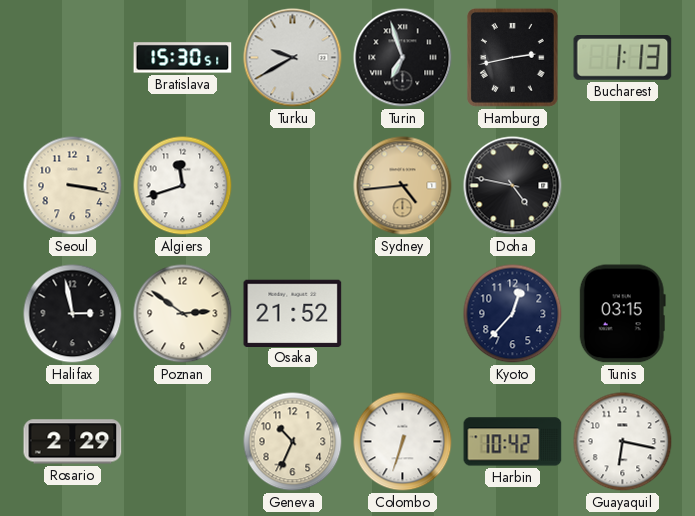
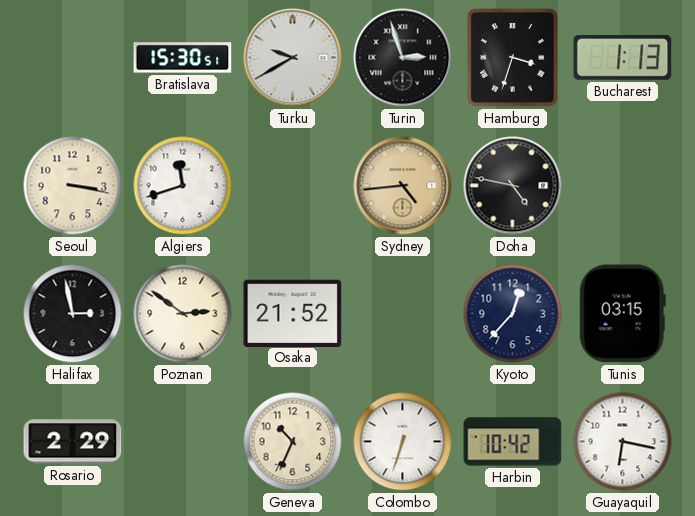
Turin: 6:57 -> 2:57 (403, 58)
Hamburg: 2:43 -> 3:33 (512, 57)
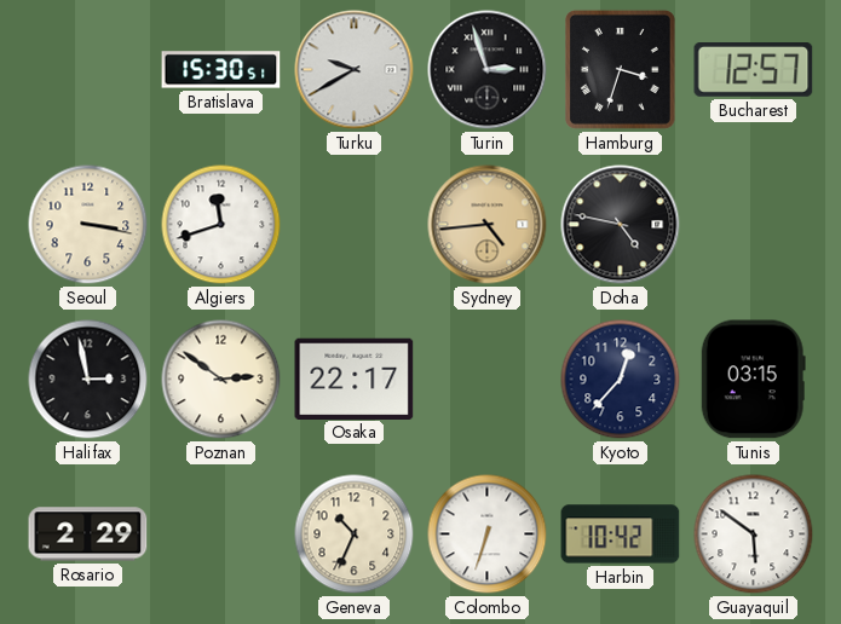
Bucharest: 1:13 -> 12:57 (754, 70)
Osaka: 21:52 -> 22:17 (355, 379)
Guayaquil: 6:17 -> 5:51 (754, 535)
